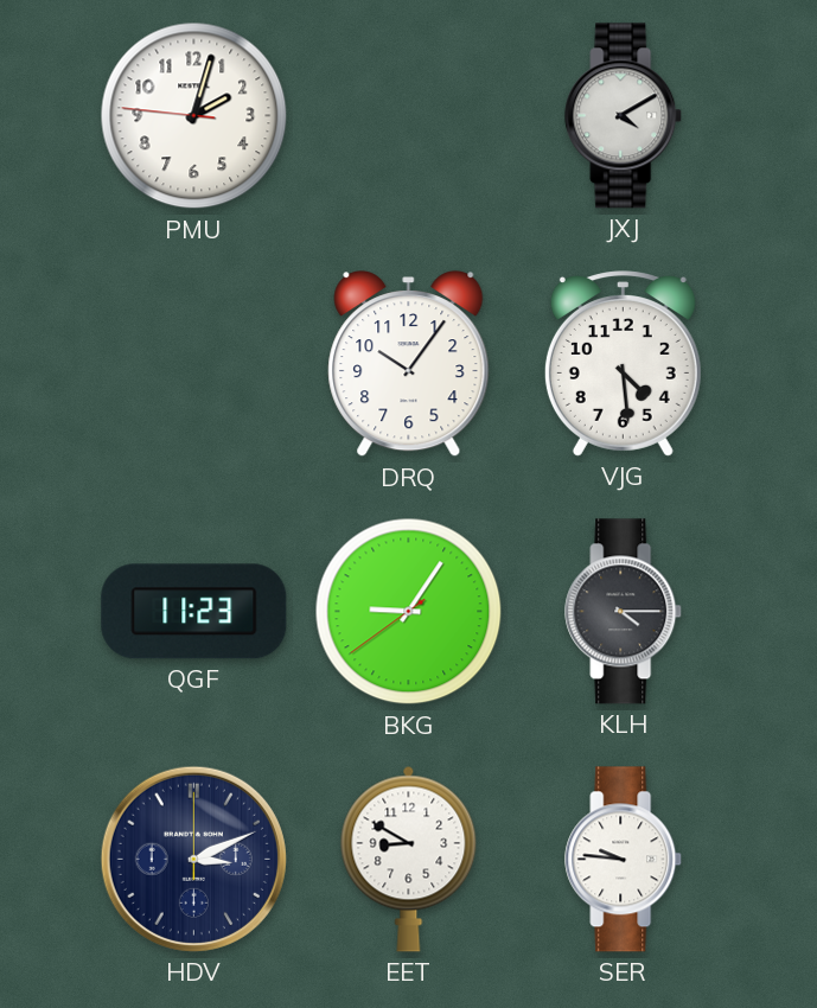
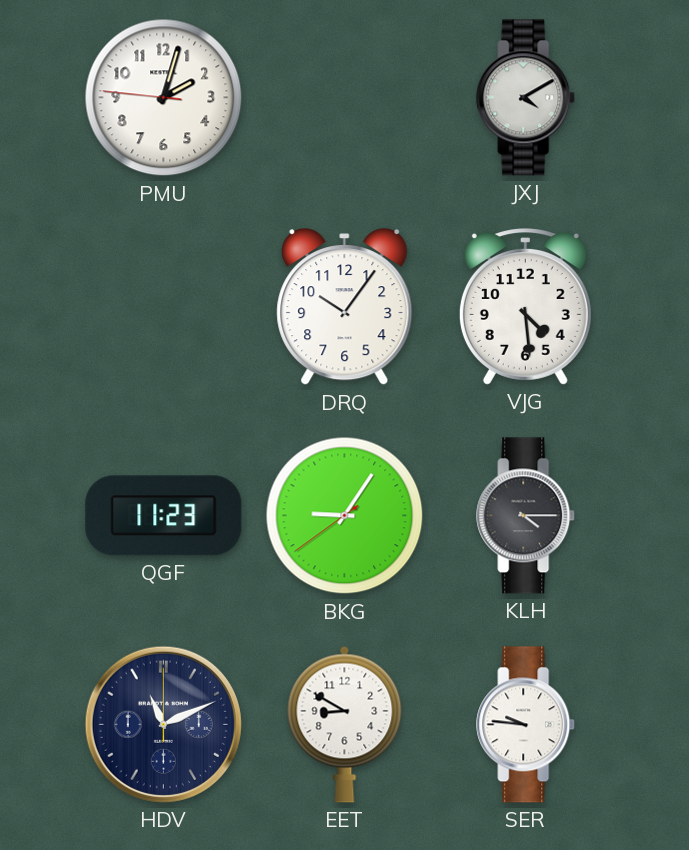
HDV: 3:11 -> 11:11 (163, 724)
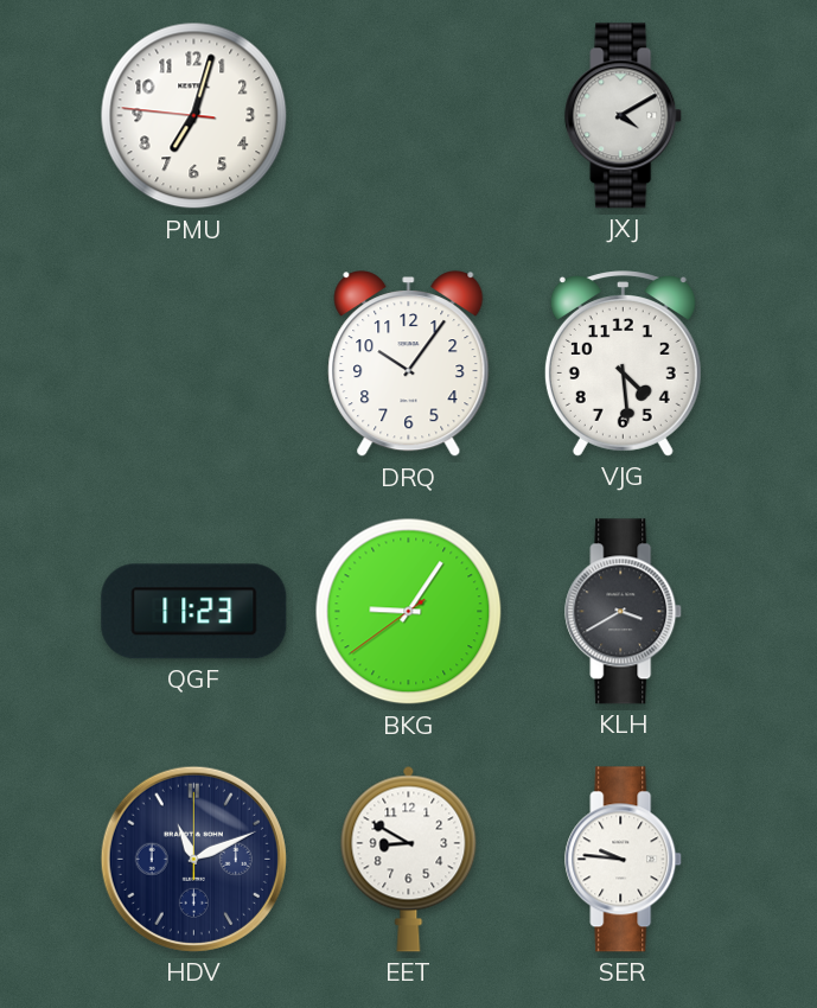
PMU: 2:02 -> 7:02 (194, 116)
KLH: 4:15 -> 3:40 (624, 612)
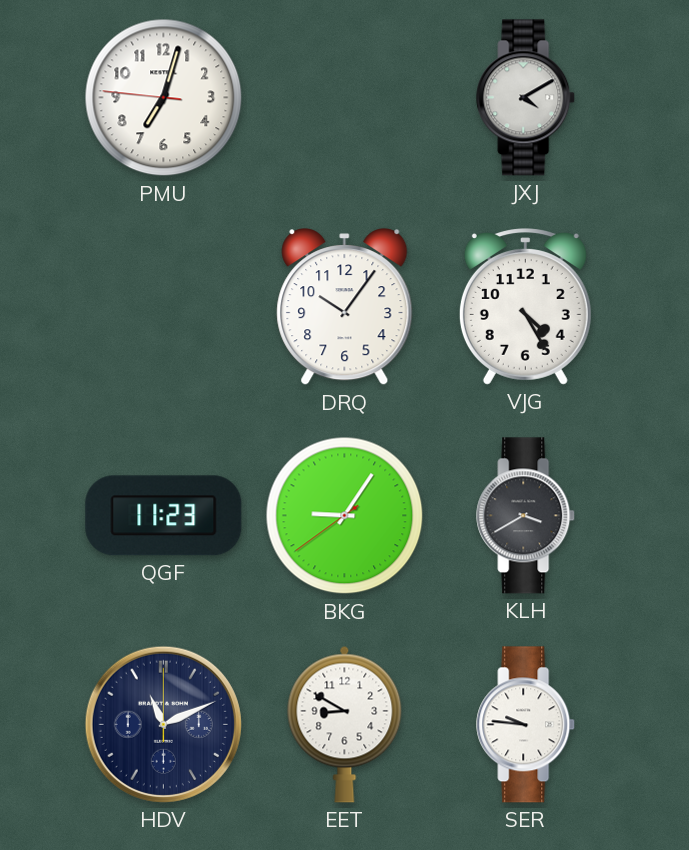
VJG: 4:29 -> 4:25 (525, 307)
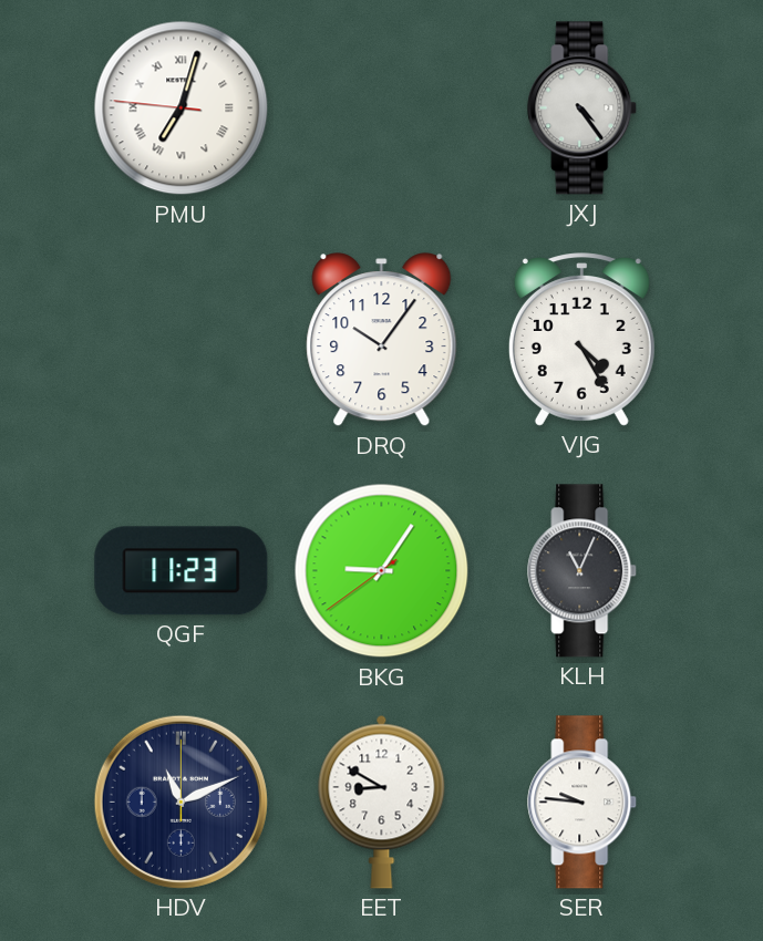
PMU numerals: Arabic -> Roman (182, 108)
JXJ: 4:10 -> 4:24 (582, 108)
KLH: 3:40 -> 11:04 (582, 571)
